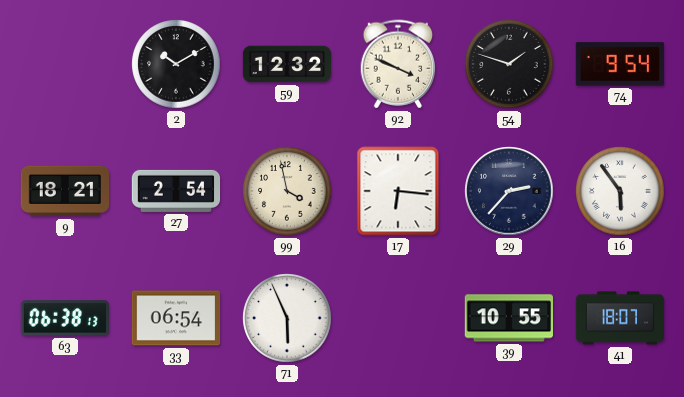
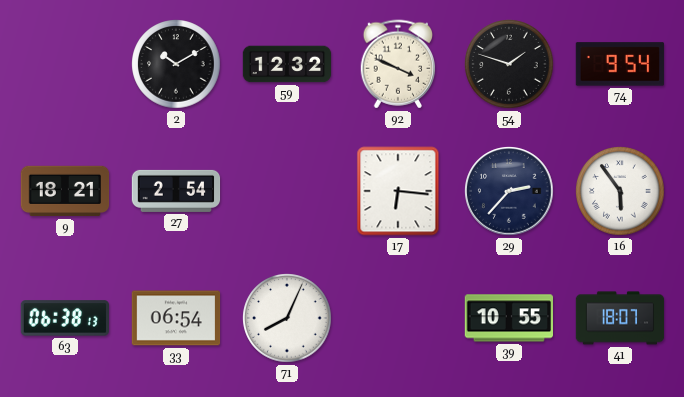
99: 3:58 -> none (287, 191)
71: 5:56 -> 8:04 (287, 318)
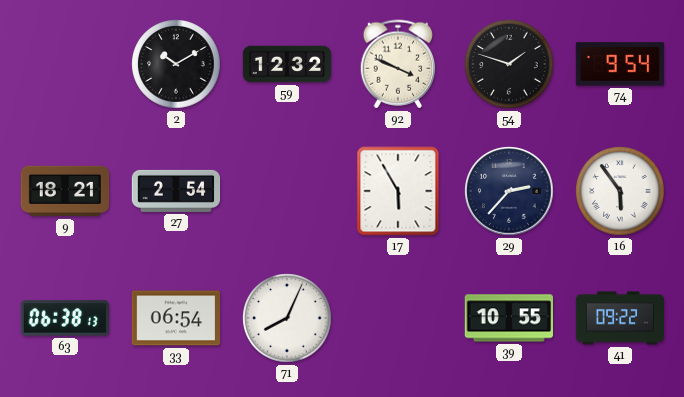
17: 6:16 -> 5:55 (398, 191)
41: 18:07 -> 09:22 (620, 318)
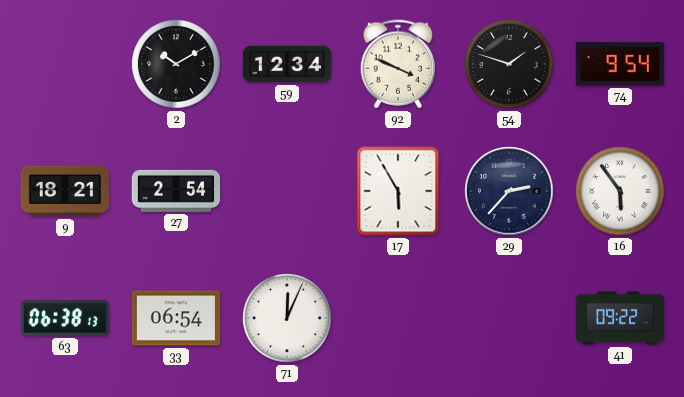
59: 12:32 -> 12:34 (287, 64)
71: 8:04 -> 12:04 (287, 318)
39: 10:55 -> none (508, 318)
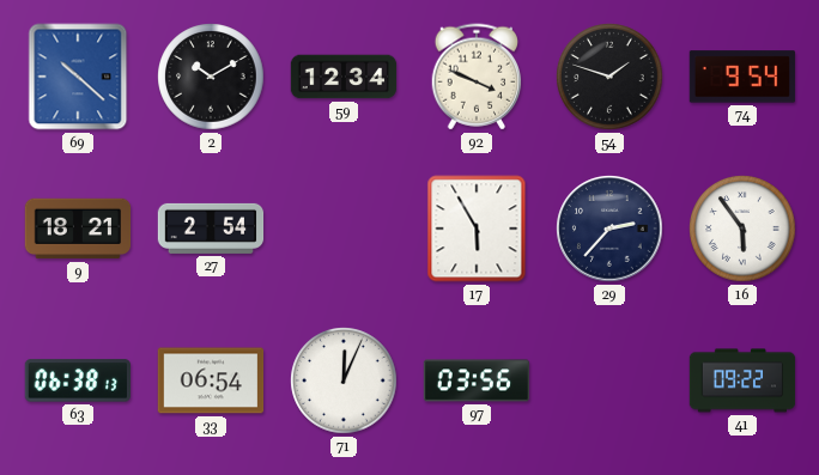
69: none -> 10:22 (78, 77)
97: none -> 03:56 (477, 380)
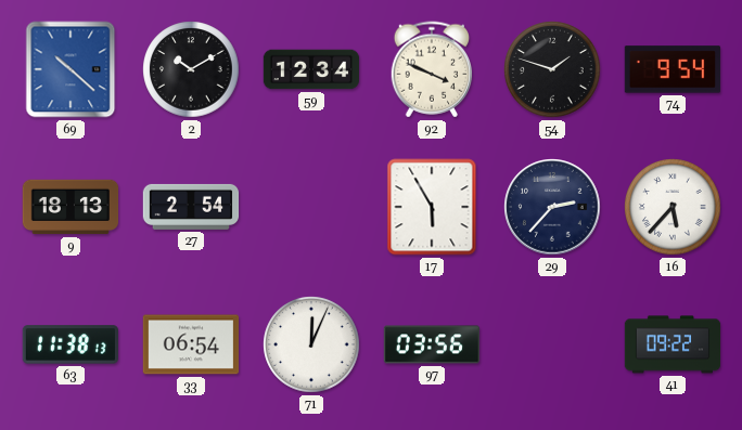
9: 18:21 -> 18:13 (71, 207)
16: 5:54 -> 5:37 (673, 207)
63: 06:38 -> 11:38 (69, 344)
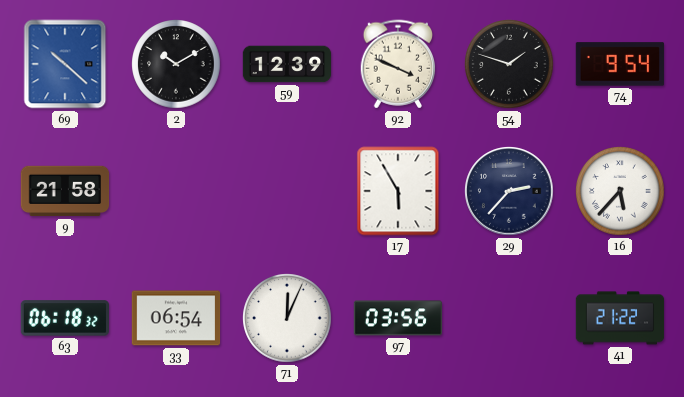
59: 12:34 -> 12:39 (287, 64)
9: 18:13 -> 21:58 (65, 191)
27: 2:54 -> none (191, 207)
63: 11:38 -> 06:18 (64, 318)
41: 09:22 -> 21:22 (620, 318)
